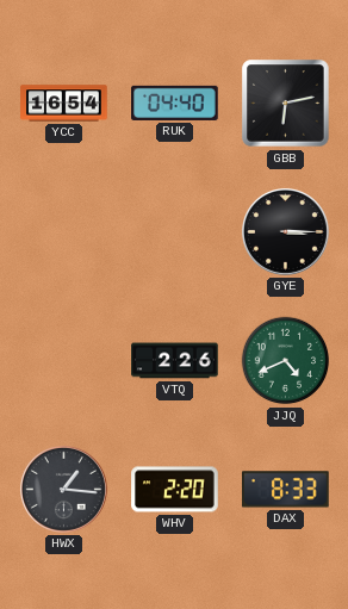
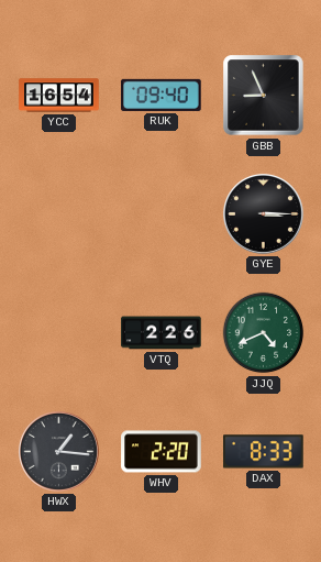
RUK: 04:40 -> 09:40 (162, 95)
GBB: 6:13 -> 8:56 (264, 96)
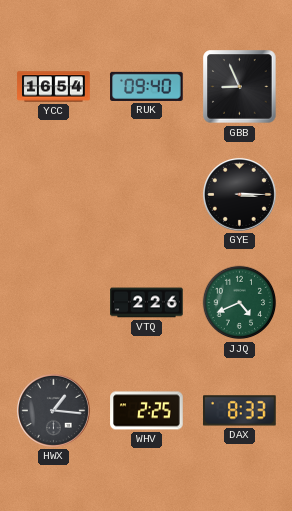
WHV: 2:20 -> 2:25 (147, 411)
